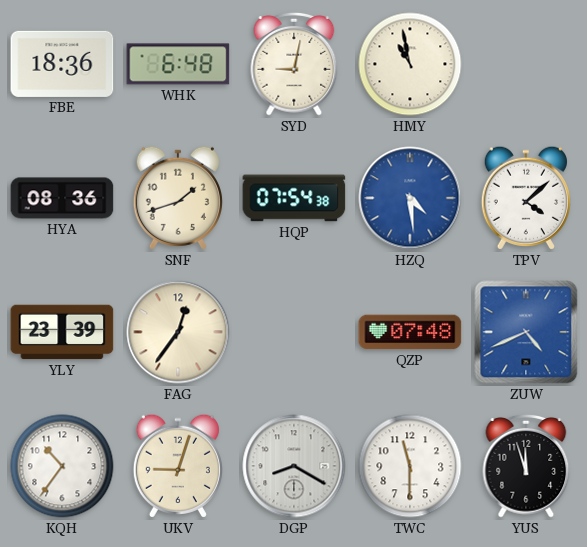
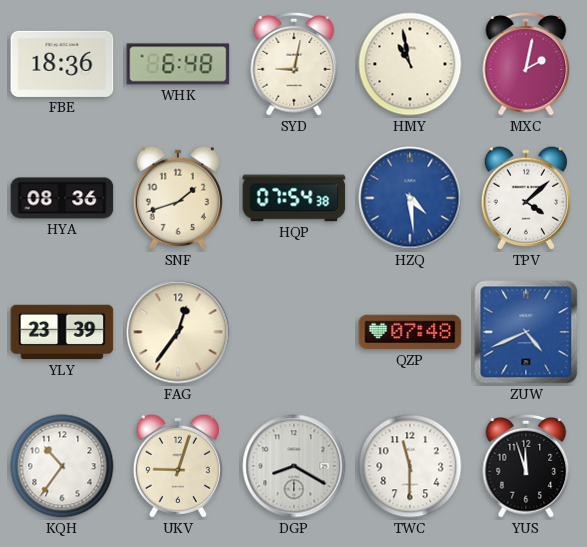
MXC: none -> 2:02 (526, 64)
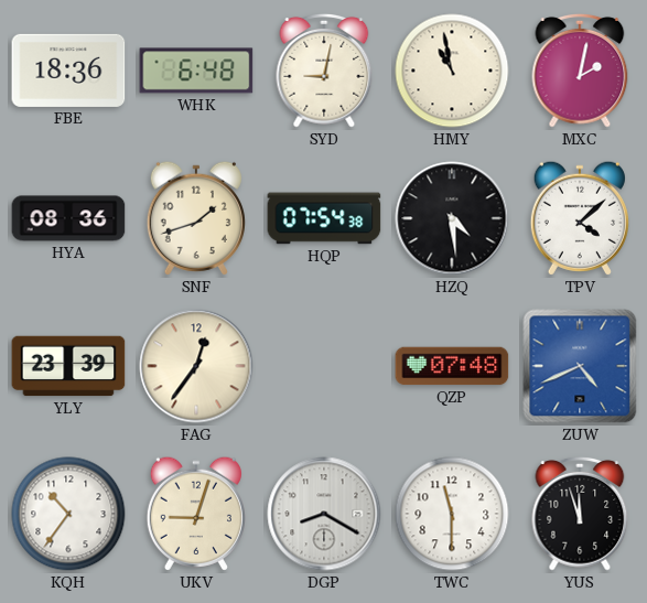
HZQ dial: blue -> black (452, 218)
